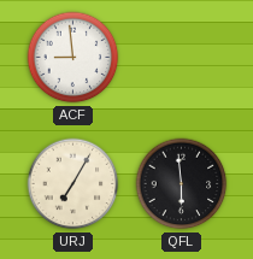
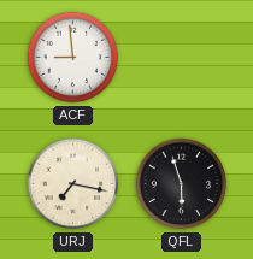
URJ: 7:05 -> 7:17 (73, 184)
QFL: 5:59 -> 5:57 (182, 184)
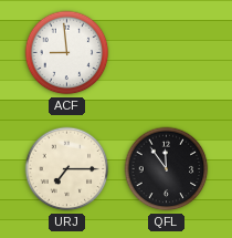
URJ: 7:17 -> 7:15 (67, 169)
QFL: 5:57 -> 11:54 (167, 169)
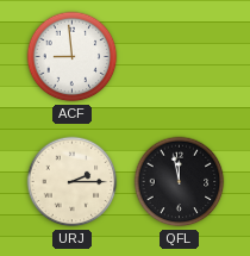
URJ: 7:15 -> 2:15 (73, 182)
QFL: 11:54 -> 11:58 (180, 182)
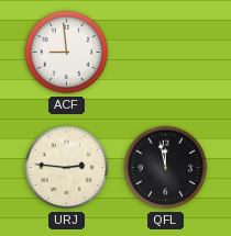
URJ: 2:15 -> 2:46 (67, 168)
